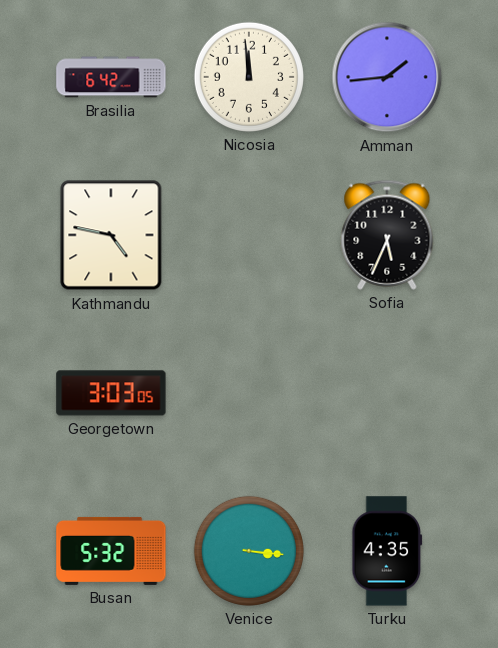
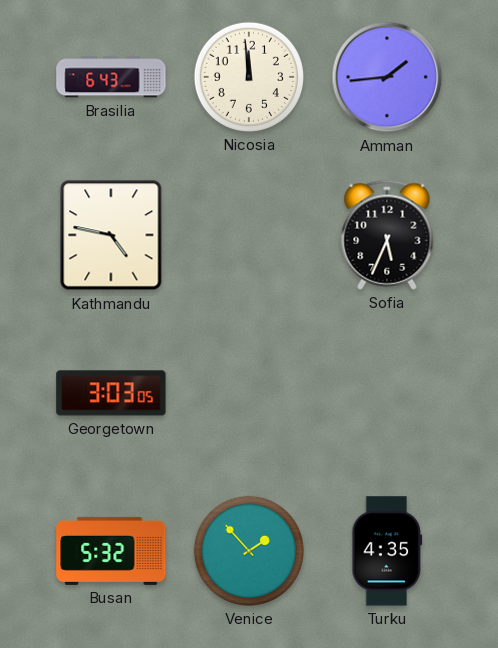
Brasilia: 6:42 -> 6:43 (111, 77)
Venice: 3:16 -> 1:53 (249, 551)
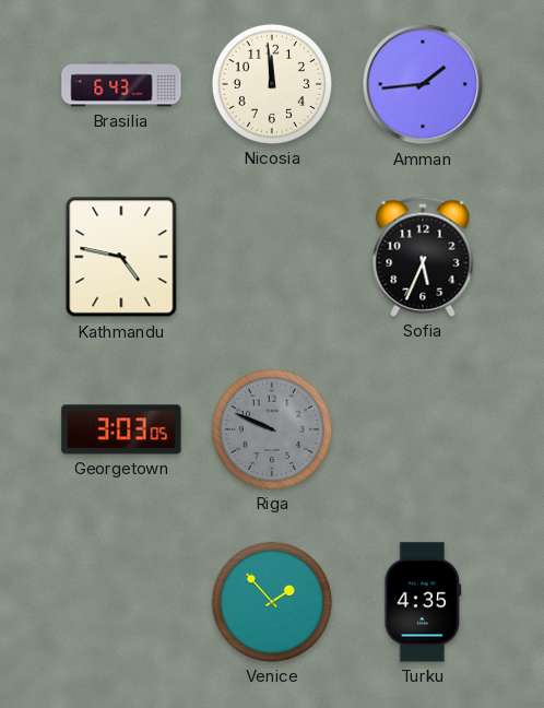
Riga: none -> 9:49 (272, 429)
Busan: 5:32 -> none (111, 551)
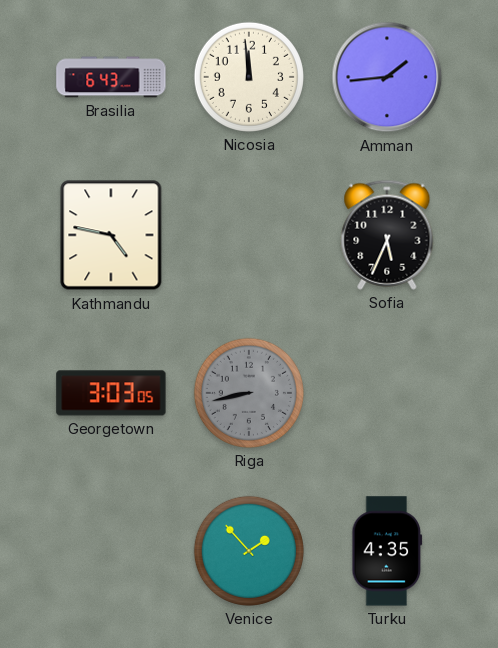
Riga: 9:49 -> 8:43 (249, 393)
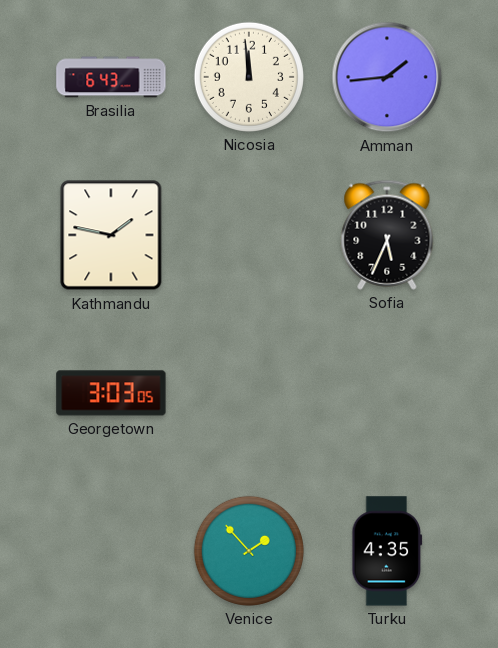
Kathmandu: 4:47 -> 1:47 (111, 235)
Riga: 8:43 -> none (249, 393)
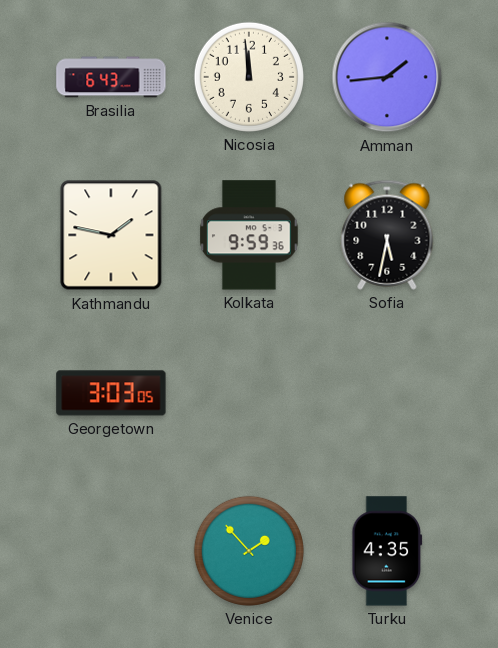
Kolkata: none -> 9:59 (250, 235)
Sofia: 5:34 -> 5:32 (387, 235)
